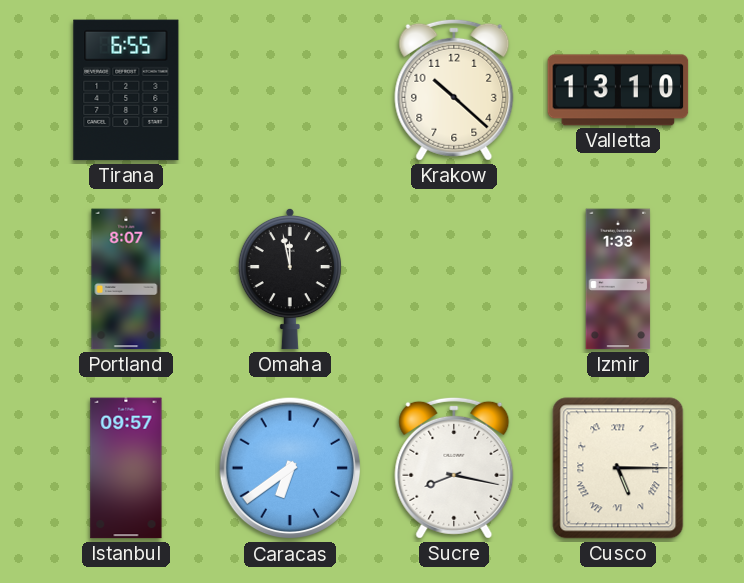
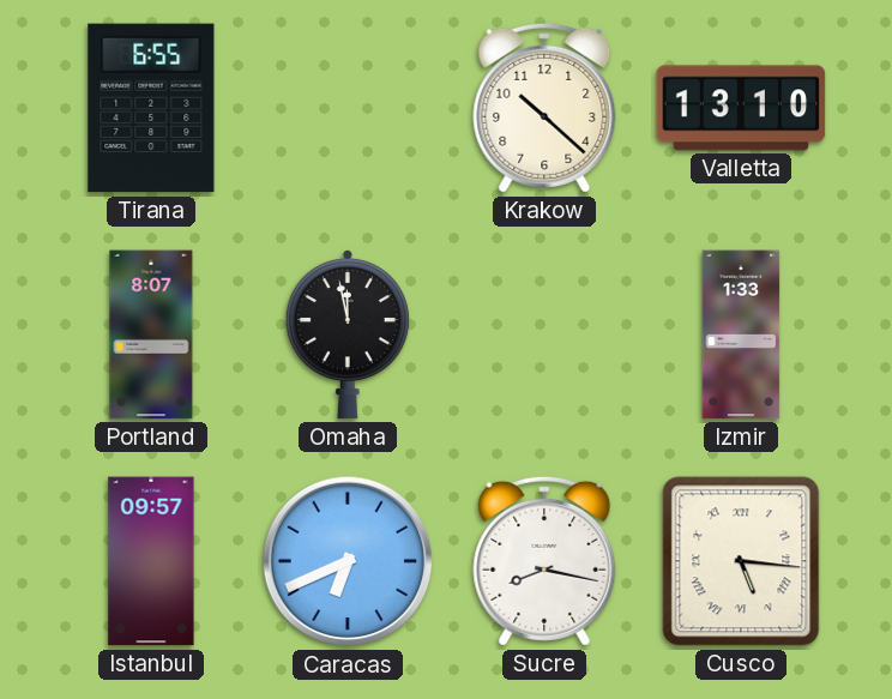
Caracas: 6:39 -> 6:41 (348, 561)
Cusco: 5:15 -> 5:16 (741, 561)
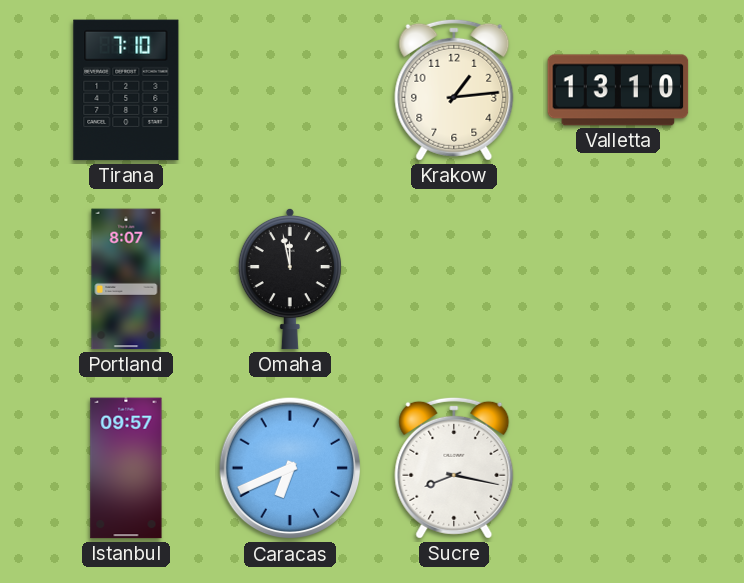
Tirana: 6:55 -> 7:10 (126, 90)
Krakow: 10:22 -> 1:14 (454, 90)
Izmir: 1:33 -> none (741, 335)
Cusco: 5:16 -> none (741, 561)
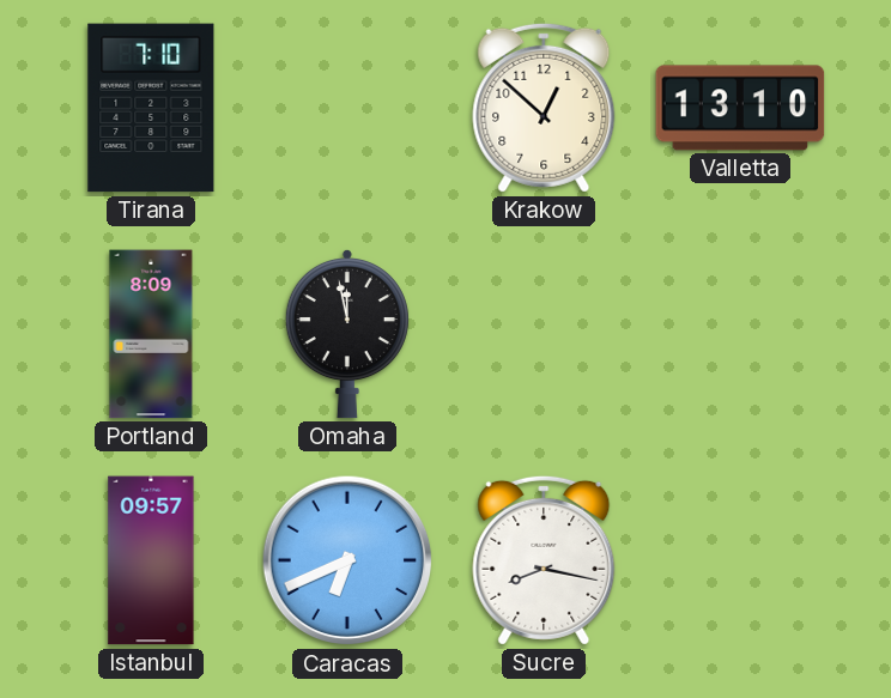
Krakow: 1:14 -> 12:52 (544, 108)
Portland: 8:07 -> 8:09 (151, 334)
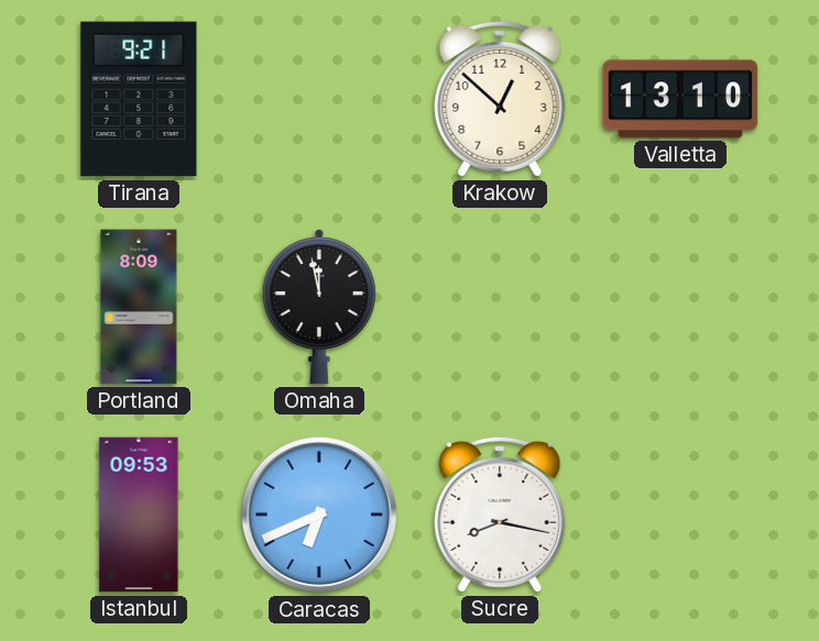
Tirana: 7:10 -> 9:21 (139, 99)
Istanbul: 09:57 -> 09:53 (139, 515)
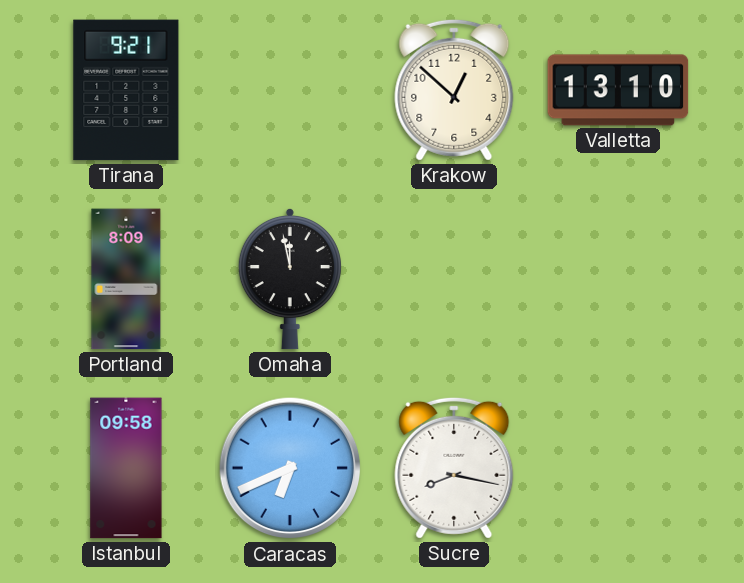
Istanbul: 09:53 -> 09:58 (126, 468)
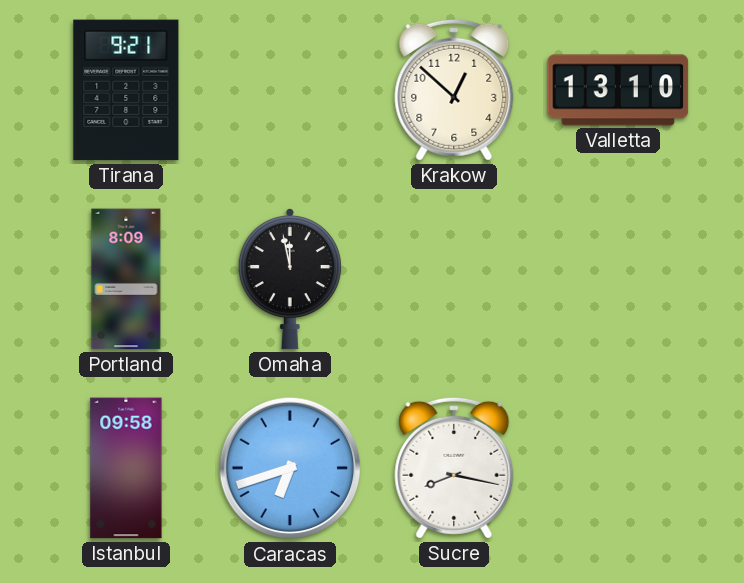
Caracas: 6:41 -> 6:42 (290, 468)
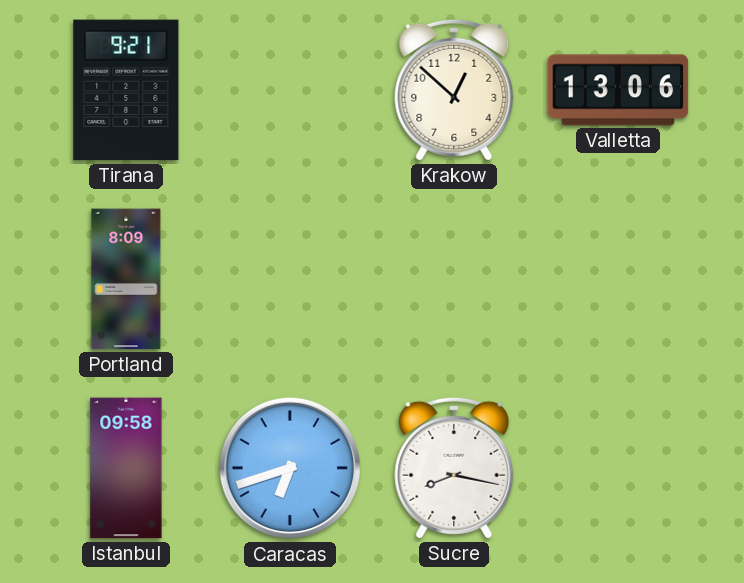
Valletta: 13:10 -> 13:06 (618, 90)
Omaha: 11:58 -> none (290, 279)
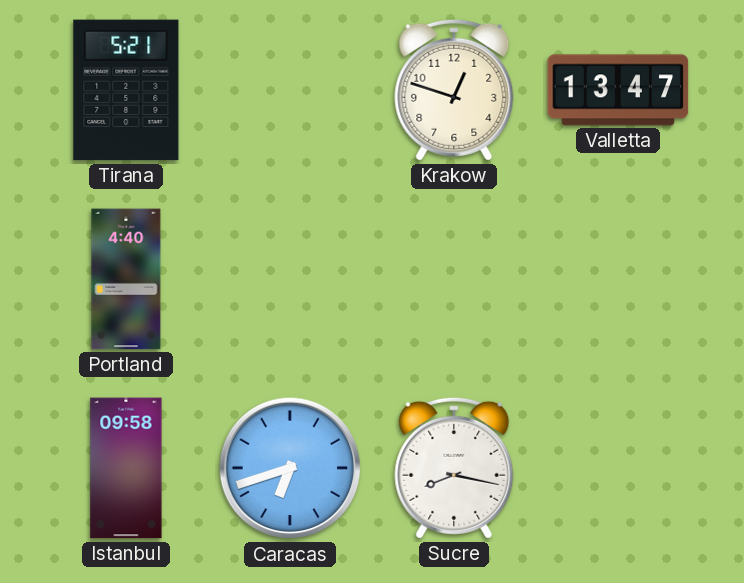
Tirana: 9:21 -> 5:21 (126, 90)
Krakow: 12:52 -> 12:48 (454, 90)
Valletta: 13:06 -> 13:47 (618, 90)
Portland: 8:09 -> 4:40 (126, 279)
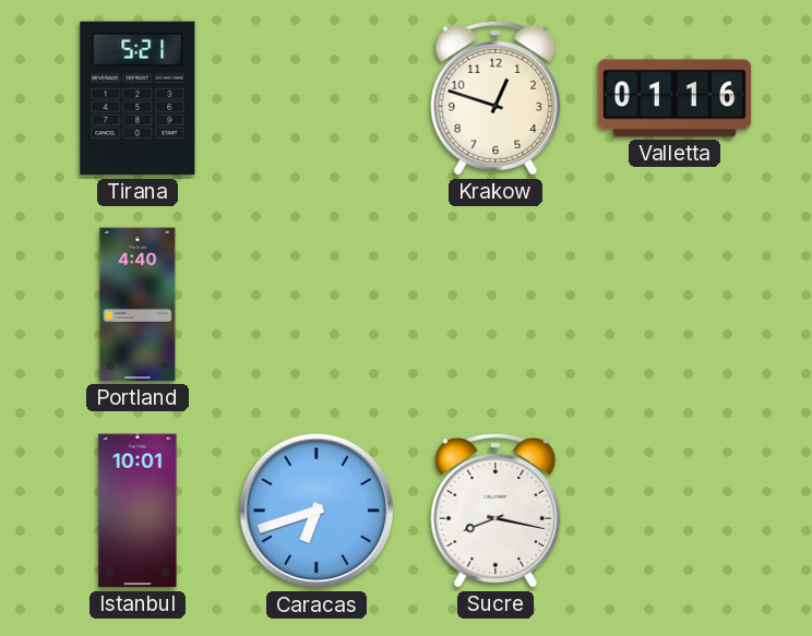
Valletta: 13:47 -> 01:16 (674, 98)
Istanbul: 09:58 -> 10:01 (138, 511)
